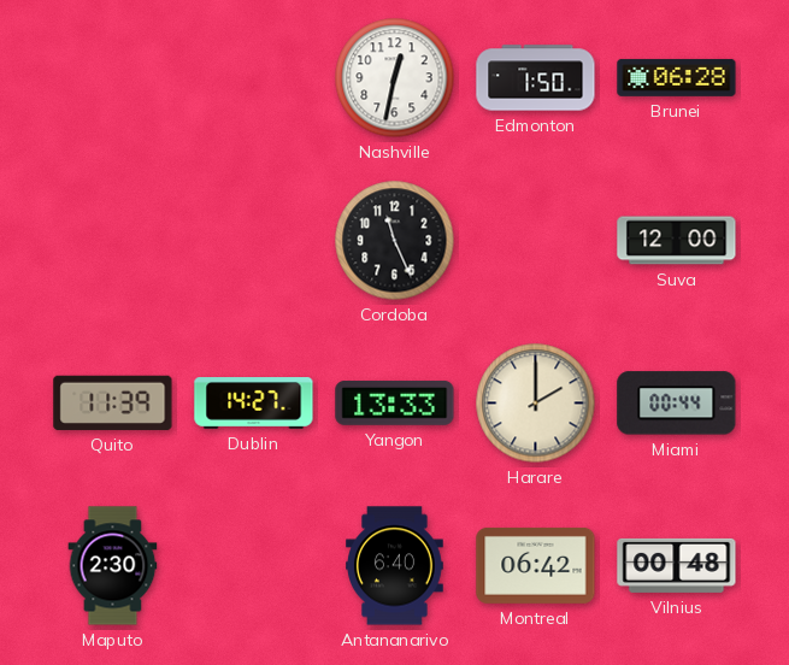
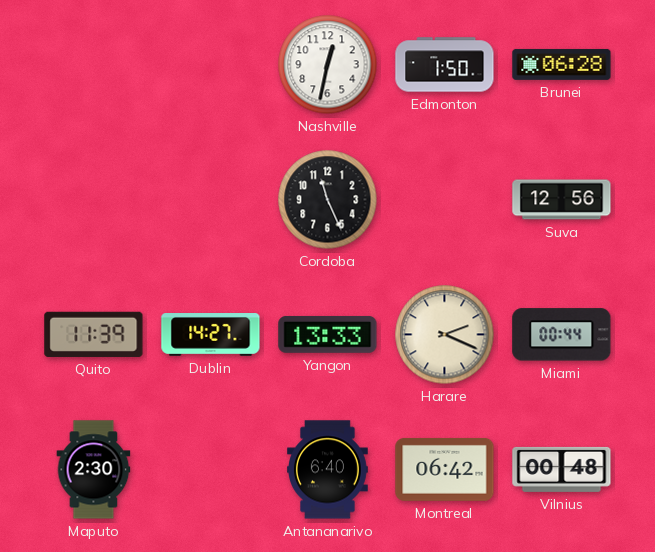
Suva: 12:00 -> 12:56 (562, 200)
Harare: 2:00 -> 2:19 (445, 335)
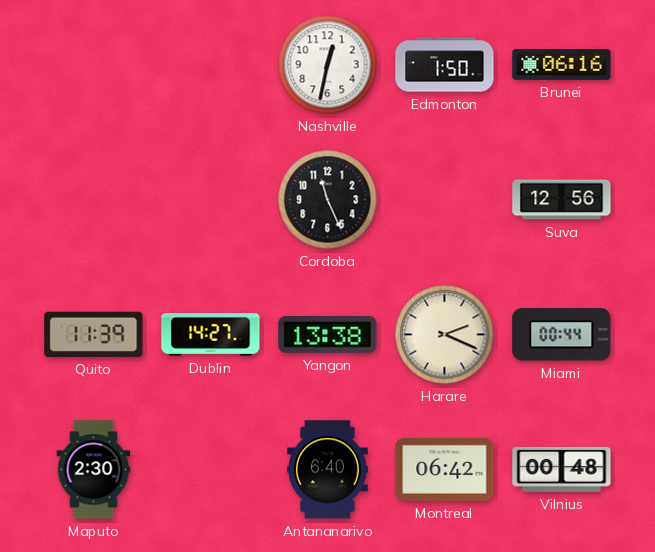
Brunei: 06:28 -> 06:16 (562, 64)
Yangon: 13:33 -> 13:38 (328, 334)
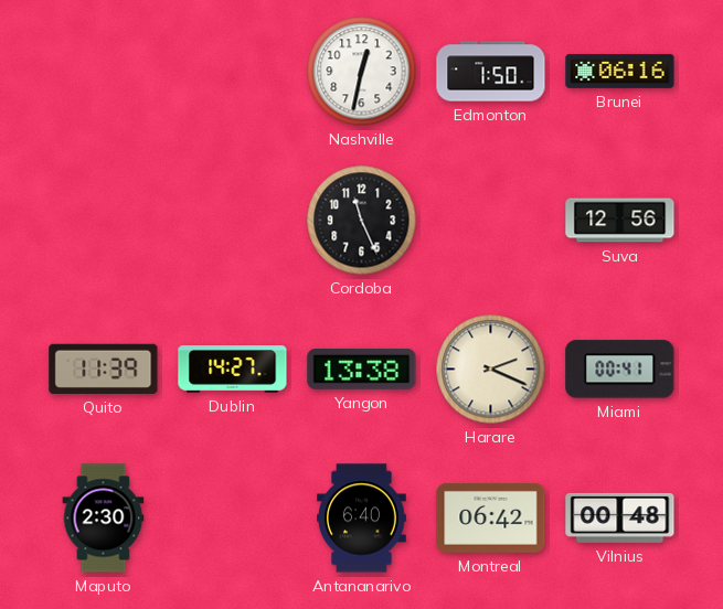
Miami: 00:44 -> 00:41 (620, 370)
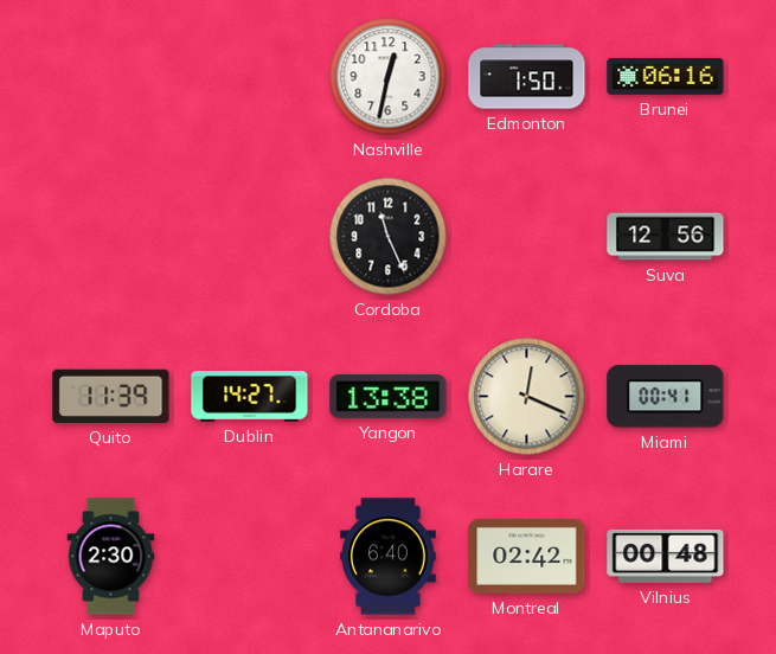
Harare: 2:19 -> 12:19 (527, 397)
Montreal: 06:42 -> 02:42 (527, 556)
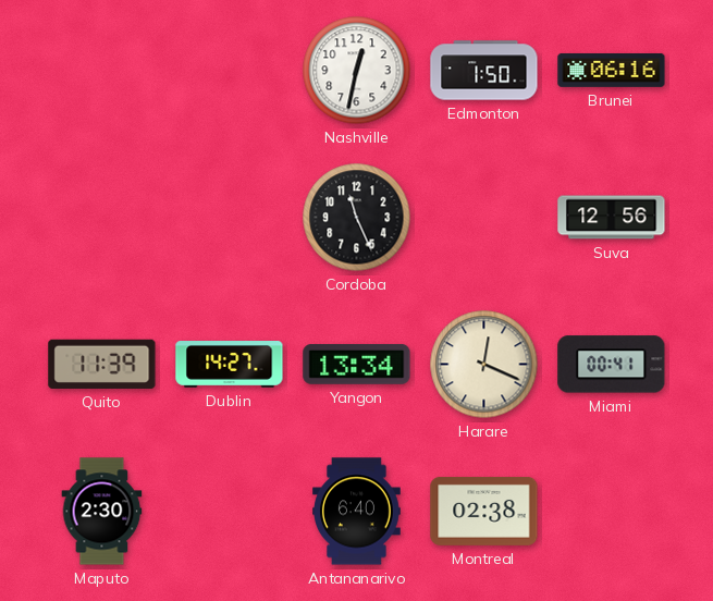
Yangon: 13:38 -> 13:34 (357, 364)
Montreal: 02:42 -> 02:38 (484, 511)
Vilnius: 00:48 -> none (666, 556)
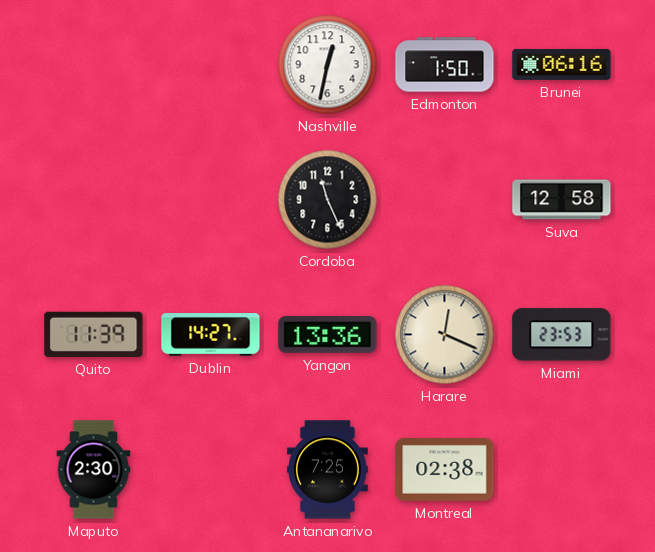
Suva: 12:56 -> 12:58 (562, 200)
Yangon: 13:34 -> 13:36 (328, 334)
Miami: 00:41 -> 23:53 (562, 335)
Antananarivo: 6:40 -> 7:25 (328, 470)
